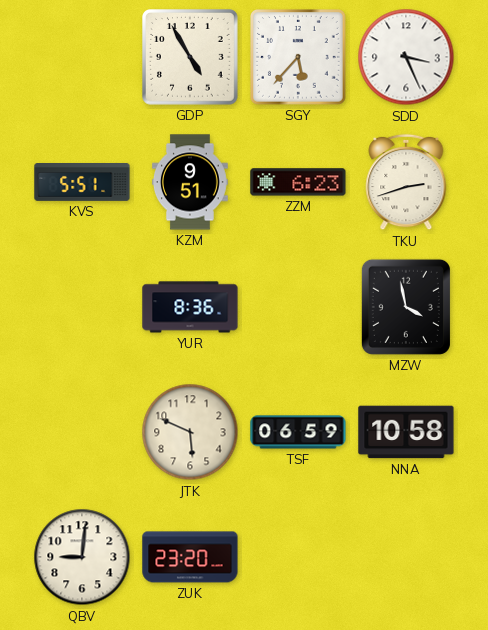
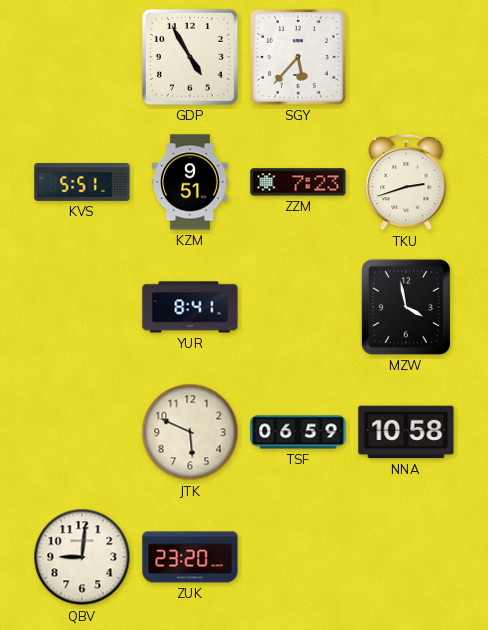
SDD: 3:26 -> none (406, 57)
ZZM: 6:23 -> 7:23 (298, 182)
YUR: 8:36 -> 8:41 (190, 307)
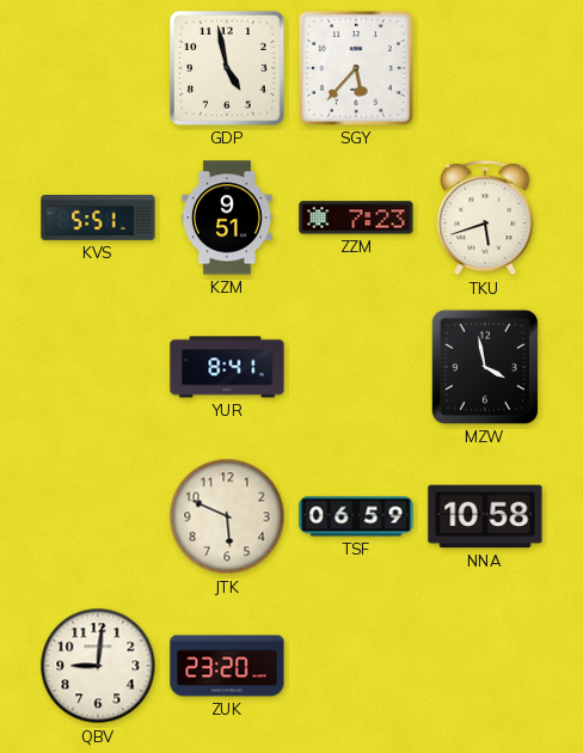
GDP: 4:55 -> 4:58 (228, 69)
TKU: 2:42 -> 5:42 (485, 218)
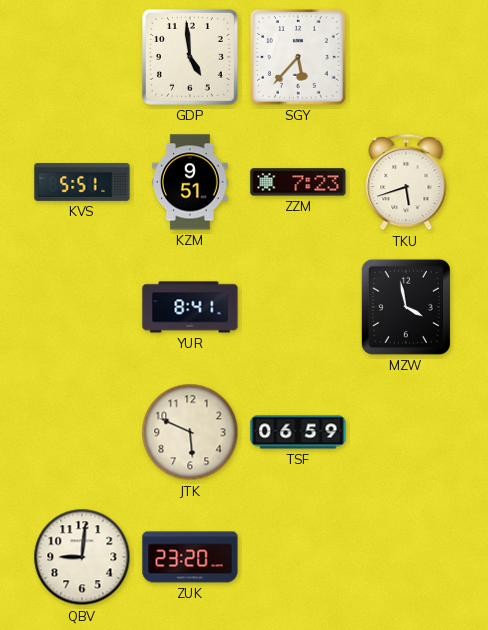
GDP: 4:58 -> 4:59 (191, 58)
NNA: 10:58 -> none (485, 516)
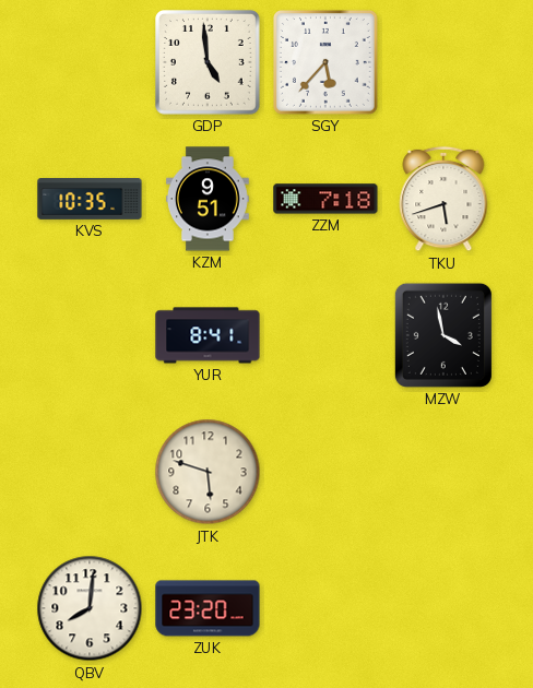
KVS: 5:51 -> 10:35 (90, 200)
ZZM: 7:23 -> 7:18 (325, 199)
JTK: 5:49 -> 5:48 (208, 472)
TSF: 06:59 -> none (298, 432)
QBV: 9:01 -> 8:01 (90, 608)
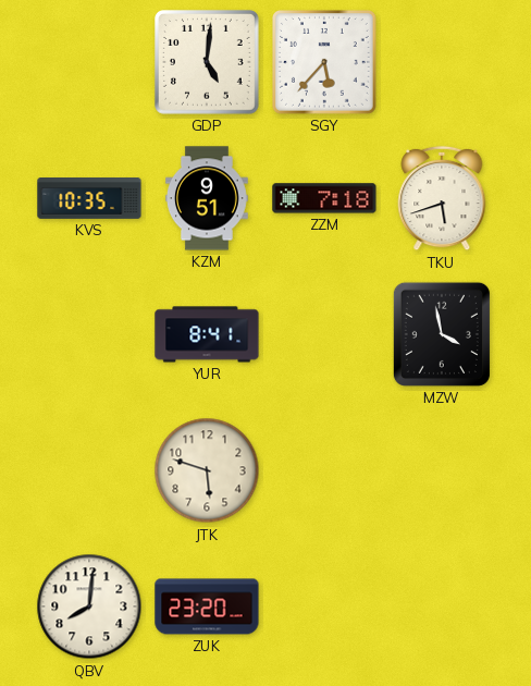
GDP: 4:59 -> 5:01 (208, 63)
